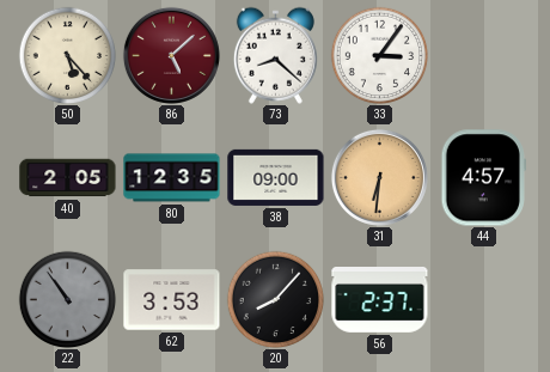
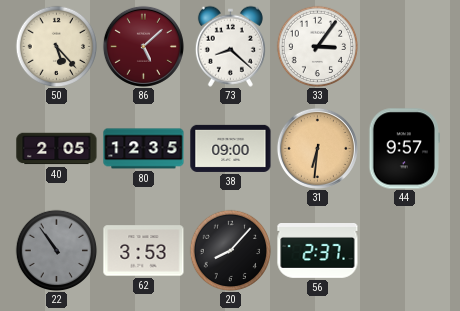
44: 4:57 -> 9:57 (404, 149)
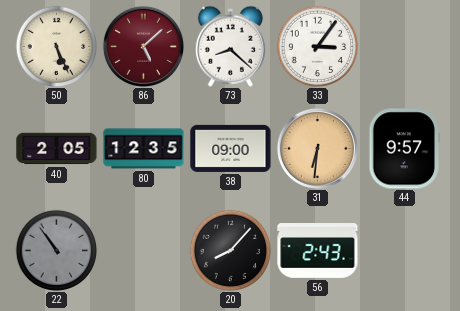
50: 5:23 -> 5:26 (56, 46)
62: 3:53 -> none (144, 251)
56: 2:37 -> 2:43 (318, 251)
